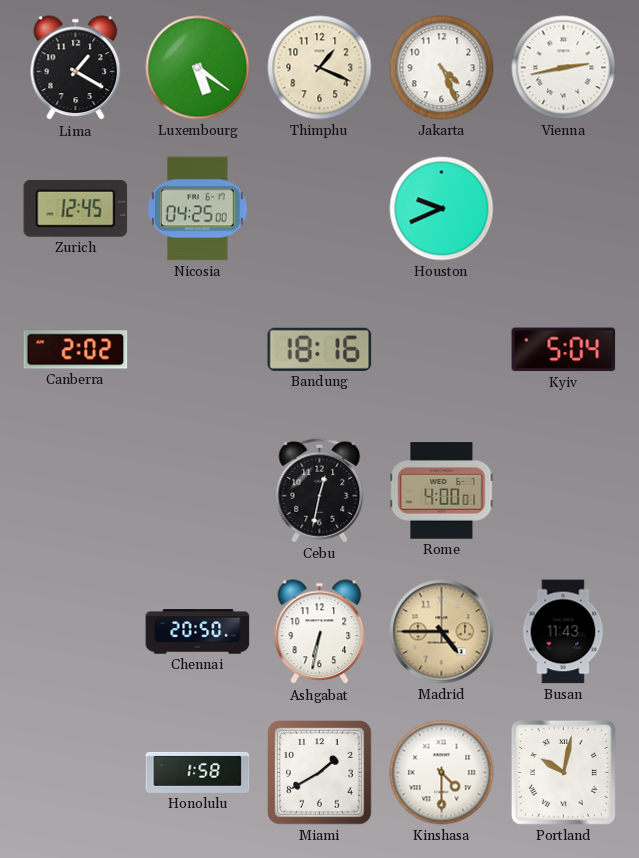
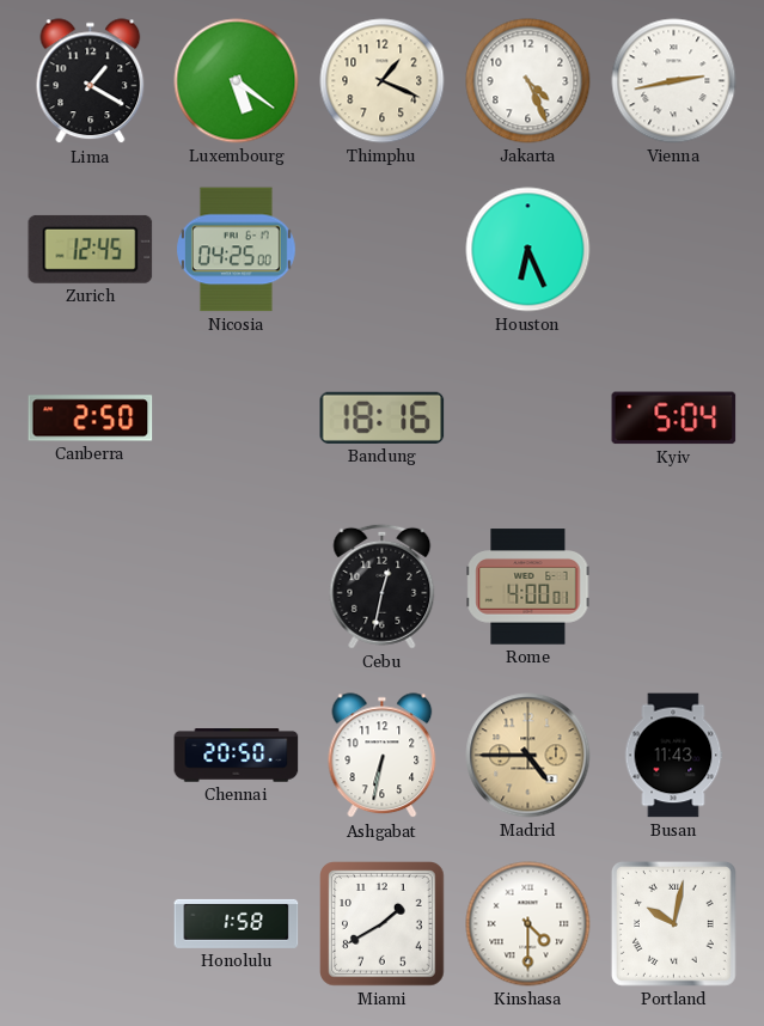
Houston: 9:41 -> 6:26 (528, 250)
Canberra: 2:02 -> 2:50 (91, 419)
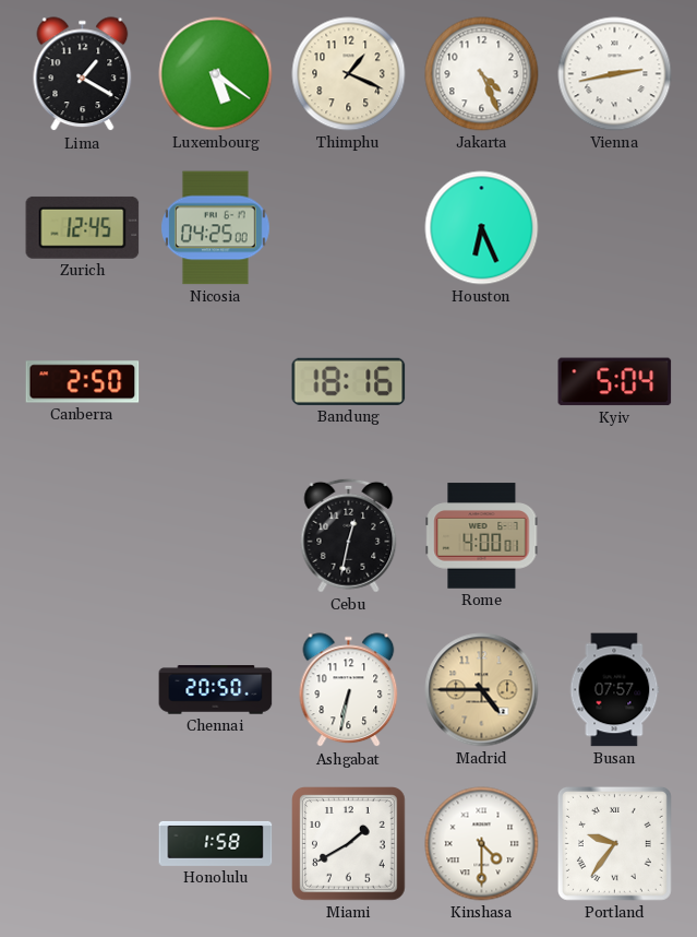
Busan: 11:43 -> 07:57 (614, 690)
Portland: 10:02 -> 9:36 (614, 843)
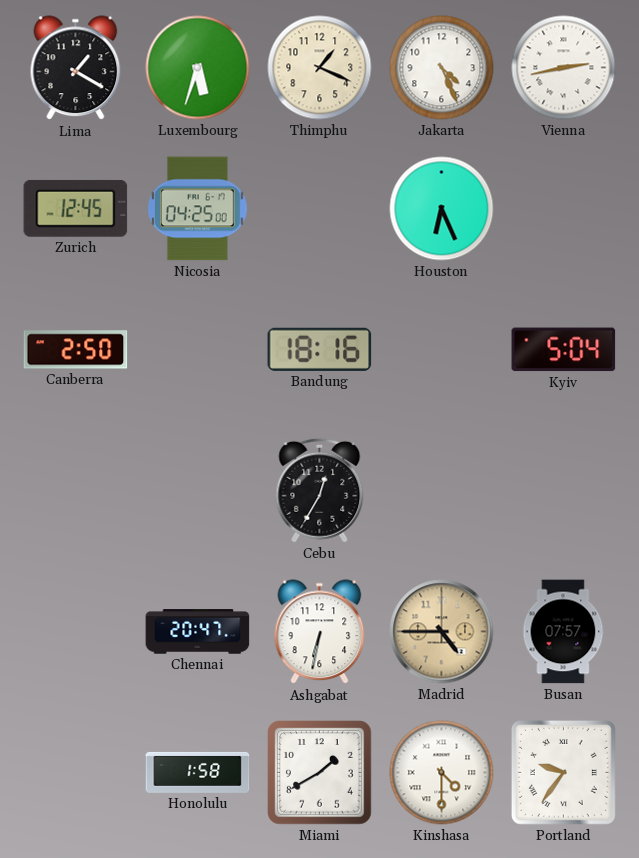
Luxembourg: 5:21 -> 5:33 (198, 68)
Cebu: 12:32 -> 12:35 (320, 490)
Rome: 4:00 -> none (482, 536)
Chennai: 20:50 -> 20:47 (198, 632)
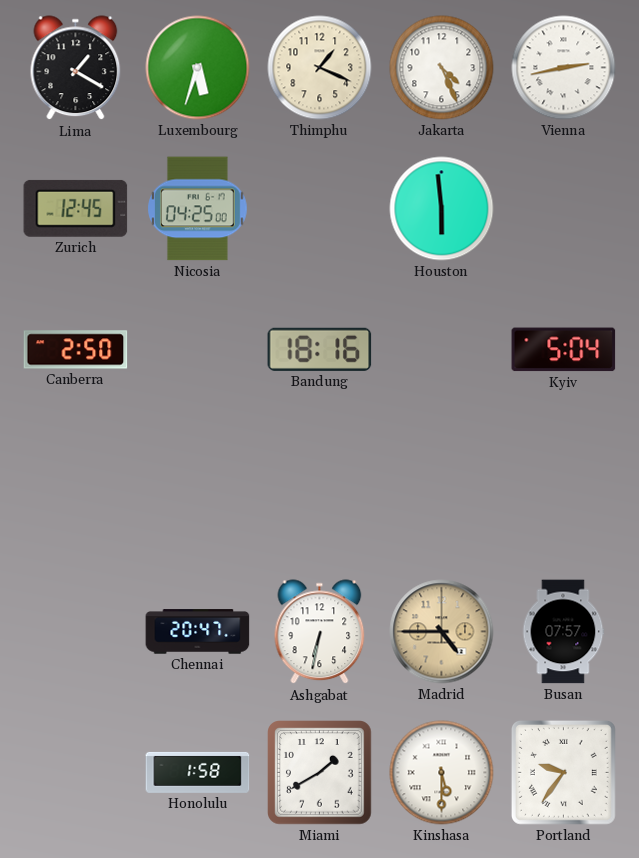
Houston: 6:26 -> 5:59 (442, 209)
Cebu: 12:35 -> none (320, 490)
Kinshasa: 4:30 -> 5:30 (442, 773)
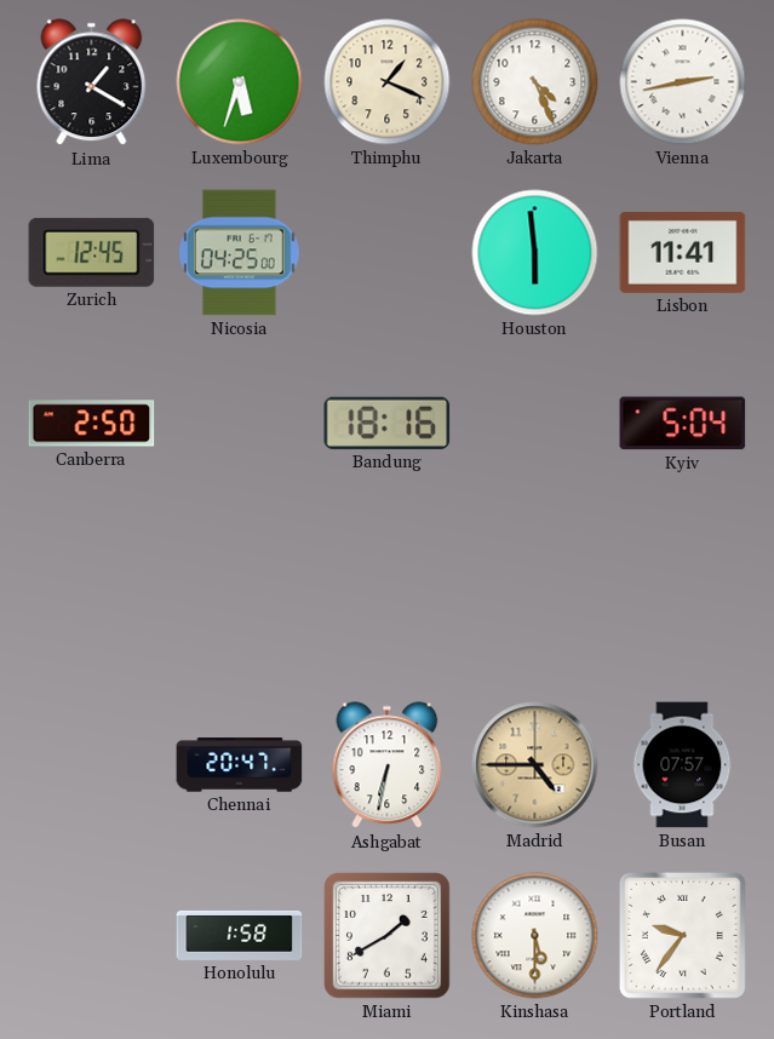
Lisbon: none -> 11:41 (683, 252)
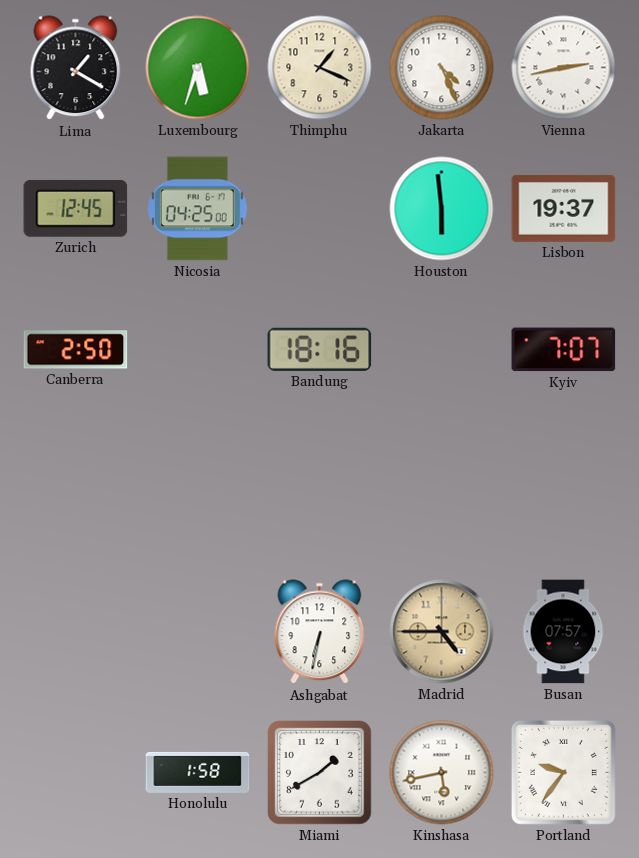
Lisbon: 11:41 -> 19:37 (564, 208)
Kyiv: 5:04 -> 7:07 (564, 350)
Chennai: 20:47 -> none (240, 765)
Kinshasa: 5:30 -> 5:43 (442, 773)
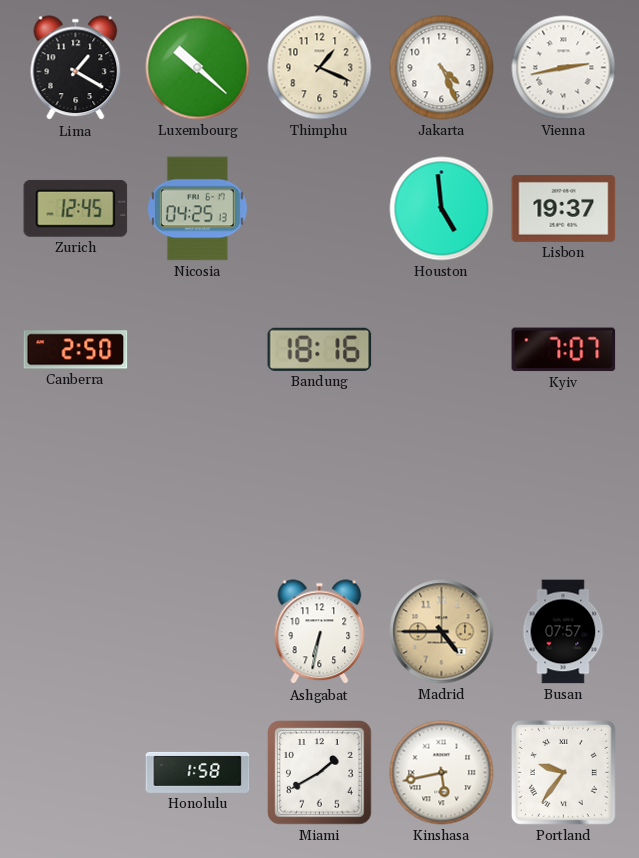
Luxembourg: 5:33 -> 10:22 (198, 68)
Nicosia: 04:25:00 -> 04:25:13 (198, 209)
Houston: 5:59 -> 4:59 (442, 209)
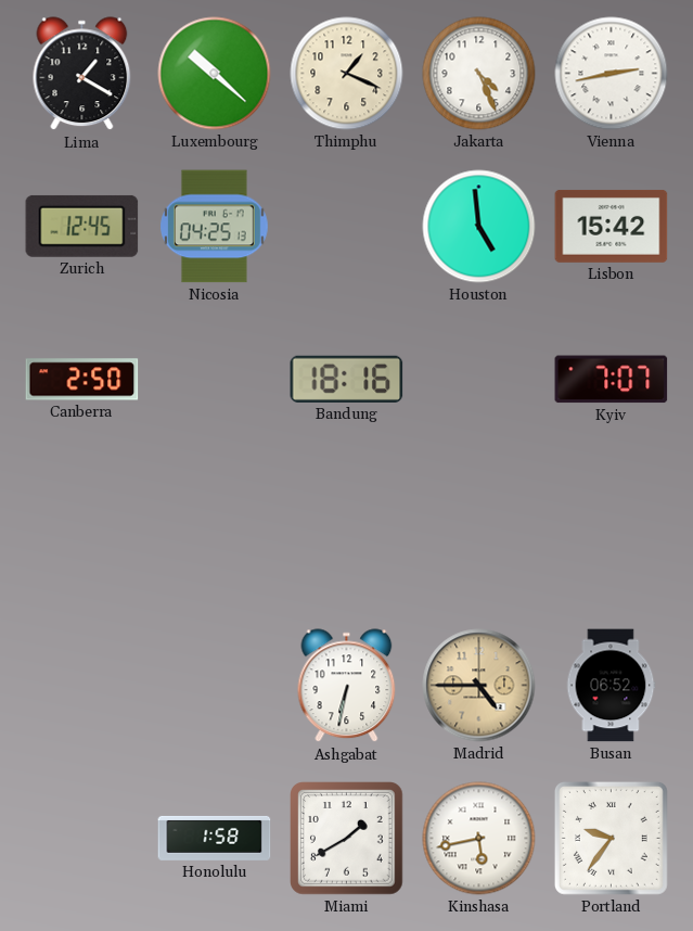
Lisbon: 19:37 -> 15:42 (612, 226)
Busan: 07:57 -> 06:52 (611, 686)
